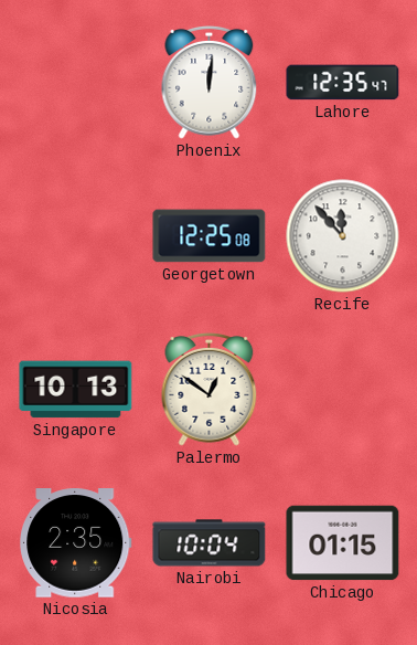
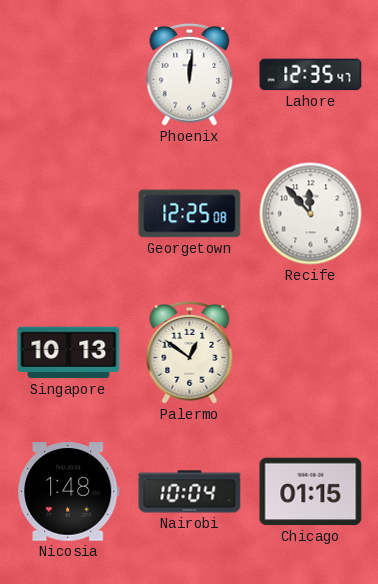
Nicosia: 2:35 -> 1:48 (69, 492)
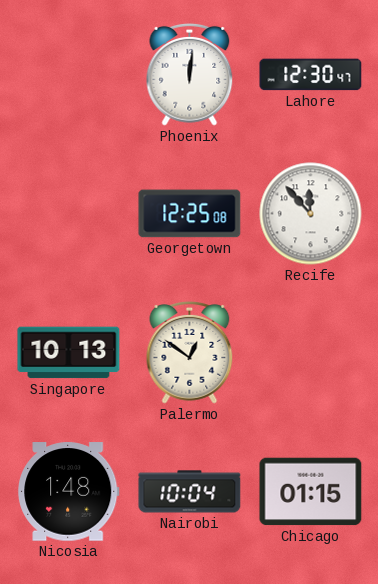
Lahore: 12:35 -> 12:30 (311, 75)
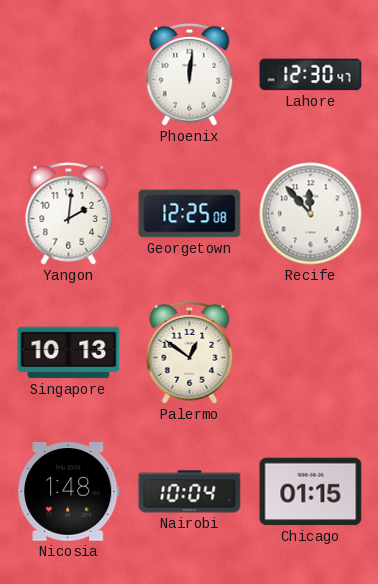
Yangon: none -> 2:01 (69, 213)
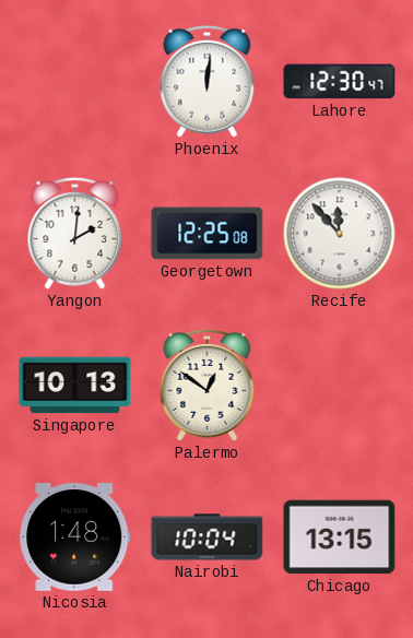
Chicago: 01:15 -> 13:15 (340, 537)
